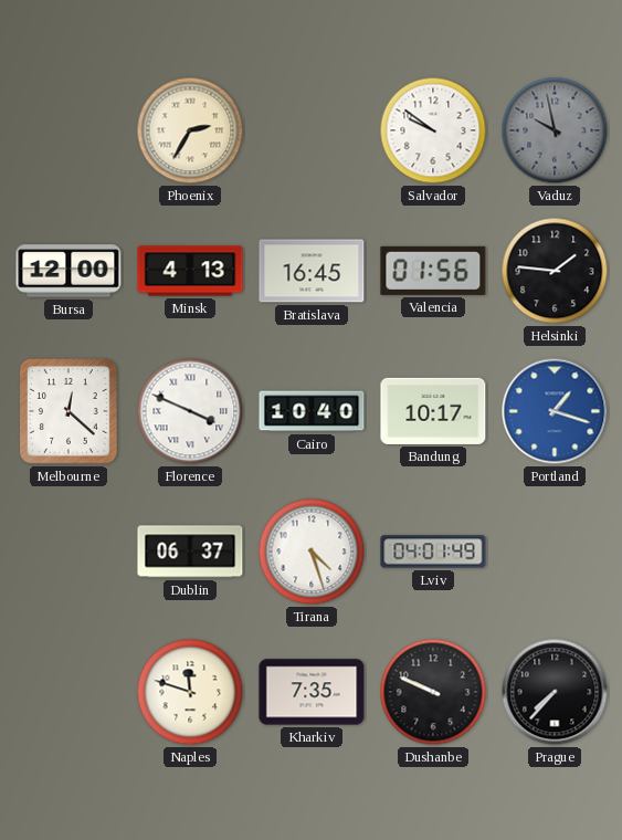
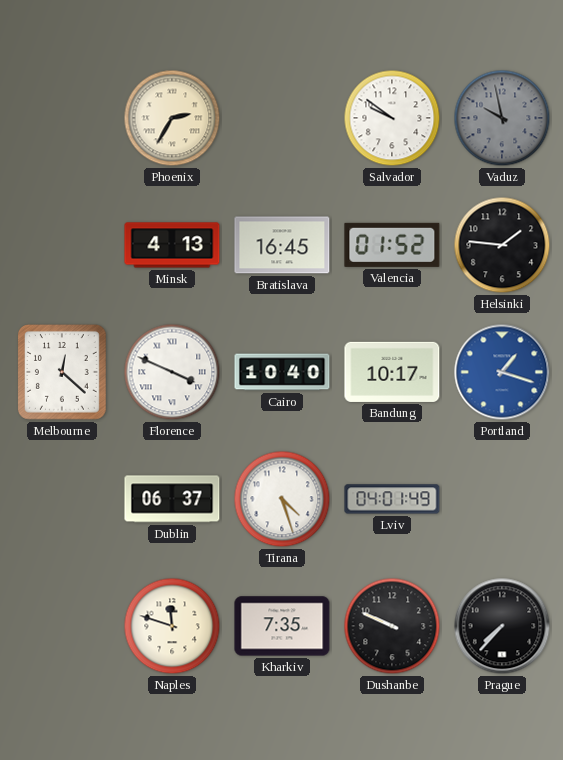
Bursa: 12:00 -> none (68, 271)
Valencia: 01:56 -> 01:52 (392, 245)
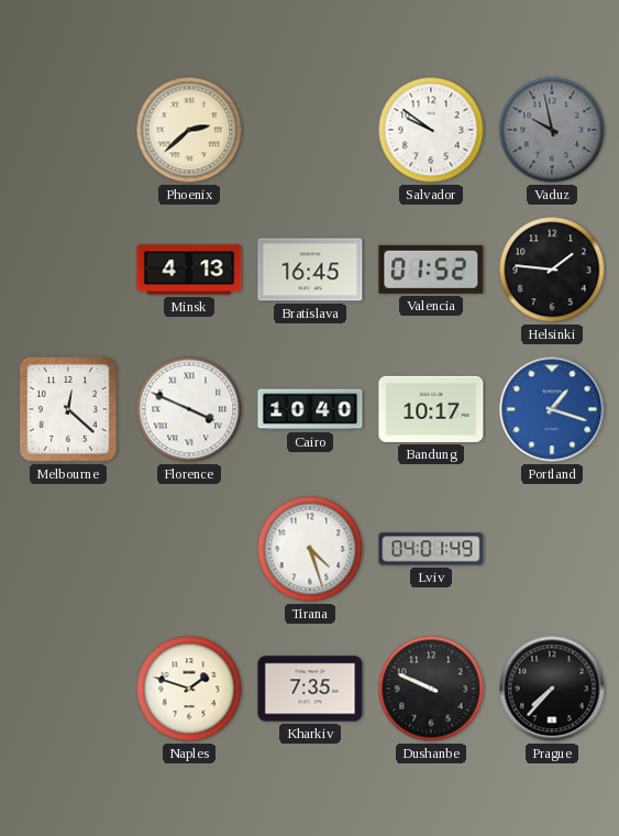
Phoenix: 2:35 -> 2:38 (189, 130)
Dublin: 06:37 -> none (172, 499)
Naples: 11:48 -> 1:48 (189, 689)
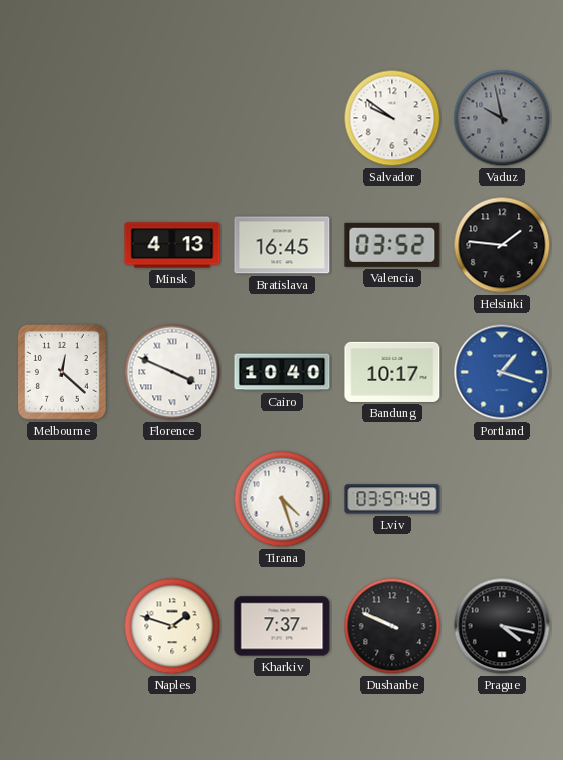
Phoenix: 2:38 -> none (189, 130)
Valencia: 01:52 -> 03:52 (392, 245)
Lviv: 04:01 -> 03:57 (392, 499)
Kharkiv: 7:35 -> 7:37 (282, 626)
Prague: 7:37 -> 4:17 (502, 626)
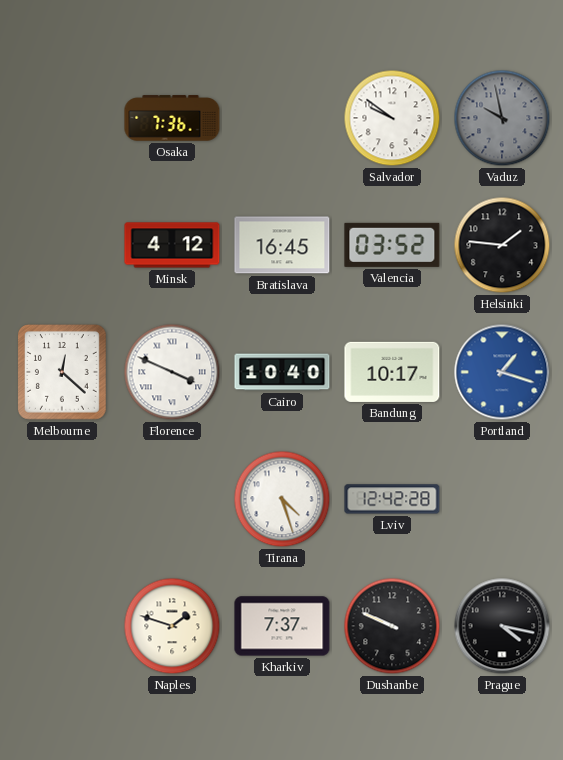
Osaka: none -> 7:36 (172, 118)
Minsk: 4:13 -> 4:12 (172, 245)
Lviv: 03:57 -> 12:42 (392, 499)
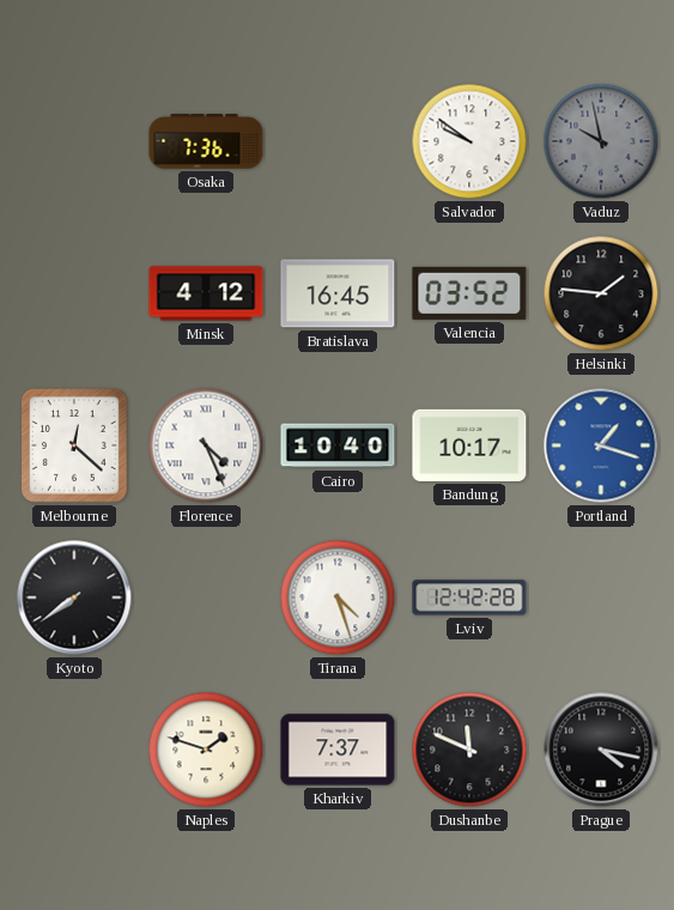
Florence: 3:49 -> 4:26 (206, 445)
Kyoto: none -> 7:39 (74, 597)
Dushanbe: 9:49 -> 11:49 (469, 750)
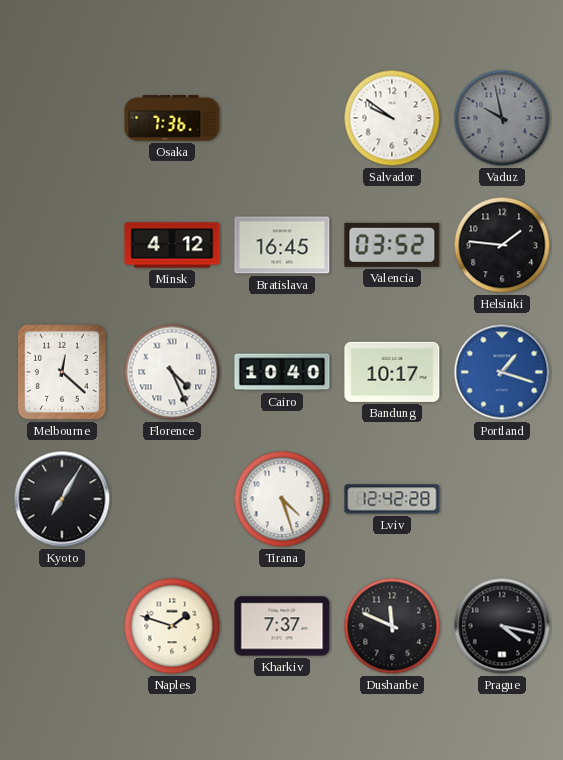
Kyoto: 7:39 -> 7:05 (62, 499)
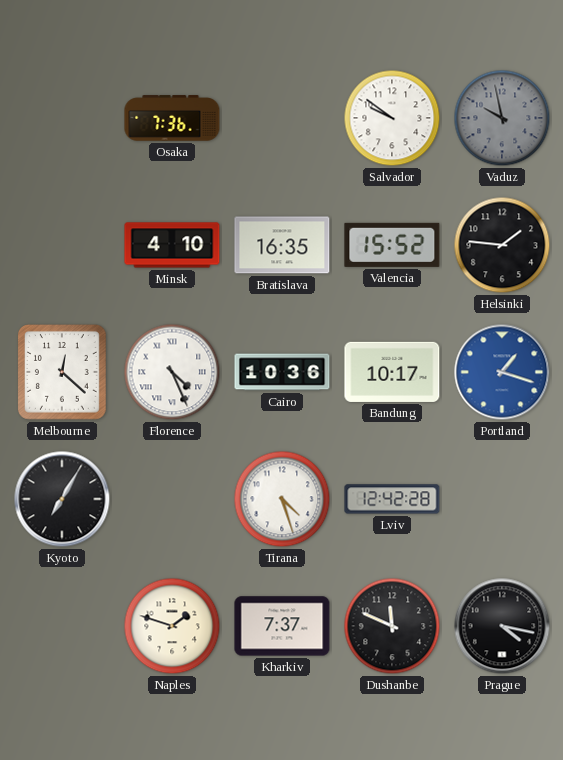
Minsk: 4:12 -> 4:10 (172, 245)
Bratislava: 16:45 -> 16:35 (282, 245)
Valencia: 03:52 -> 15:52 (392, 245)
Cairo: 10:40 -> 10:36 (282, 372)
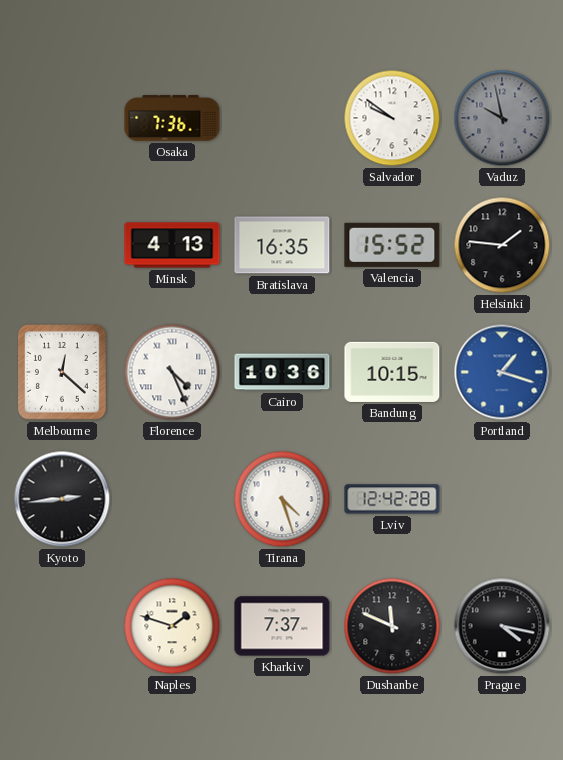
Minsk: 4:10 -> 4:13 (172, 245)
Bandung: 10:17 -> 10:15 (392, 372)
Kyoto: 7:05 -> 2:44 (62, 499)
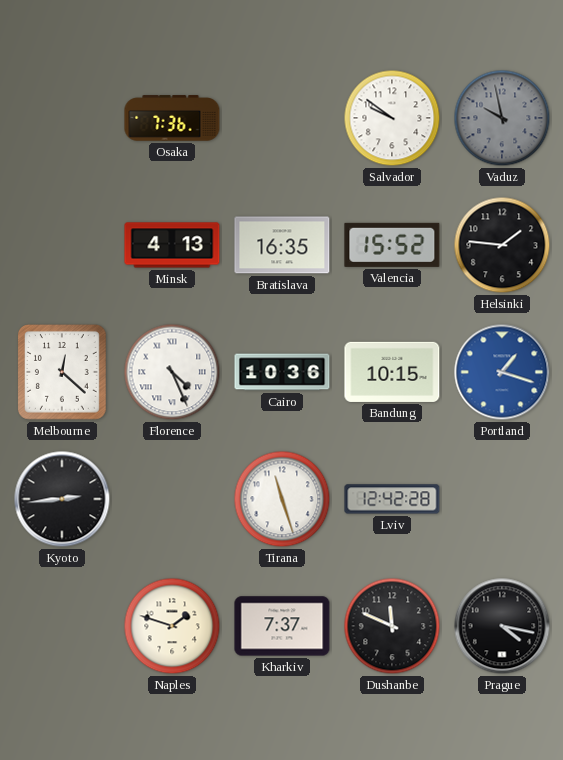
Tirana: 4:27 -> 11:27 (282, 499)
